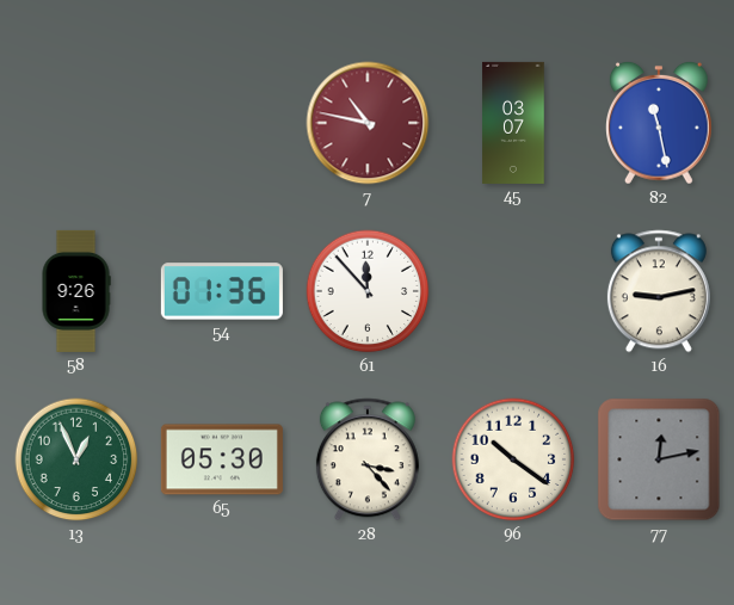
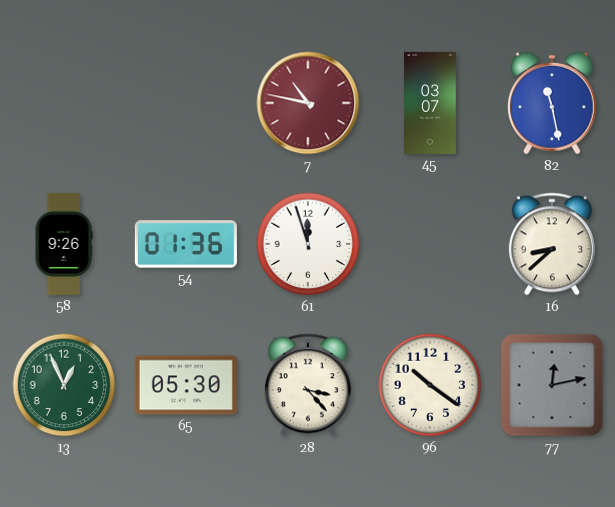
61: 11:53 -> 11:57 (308, 244)
16: 9:13 -> 8:38 (552, 244)
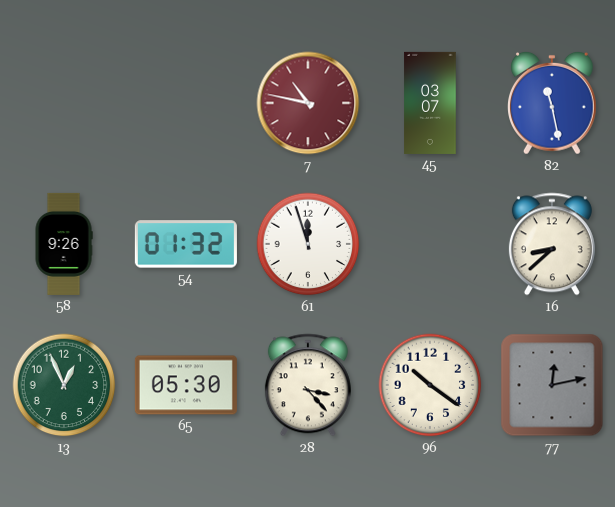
54: 01:36 -> 01:32 (186, 244)
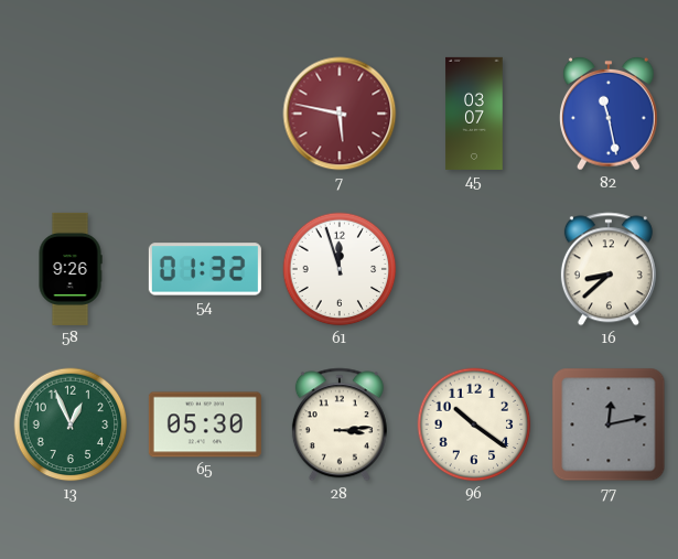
7: 10:47 -> 5:47 (340, 114)
28: 3:23 -> 3:14 (340, 424)
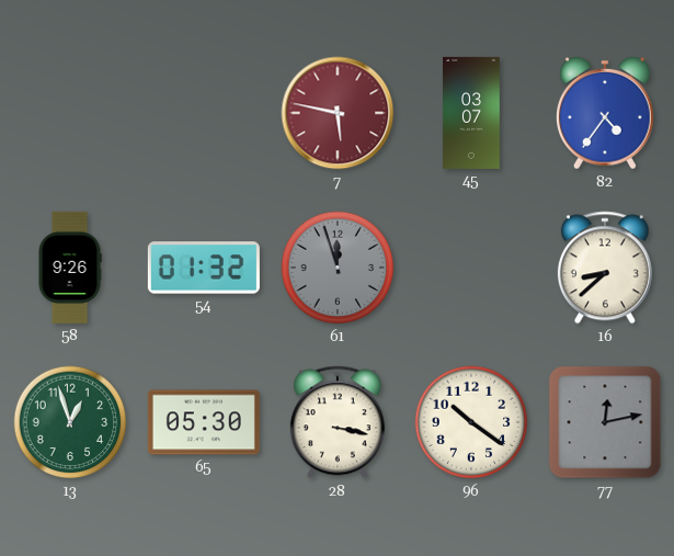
82: 11:28 -> 4:36 (606, 113)
61 dial: white -> grey (338, 268)
13: 12:56 -> 12:57 (70, 422)
28: 3:14 -> 3:17 (338, 422)
